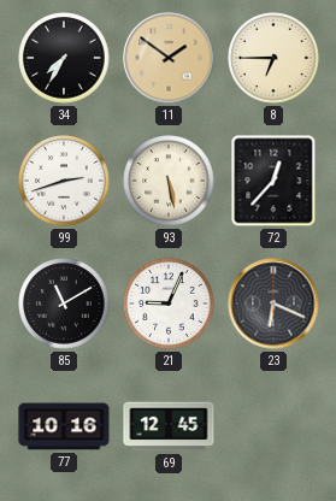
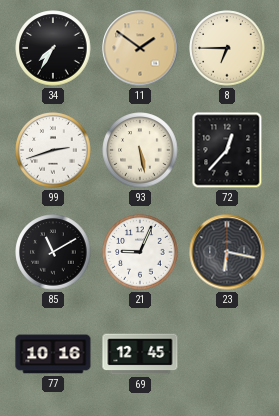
23: 6:19 -> 6:17 (227, 252)
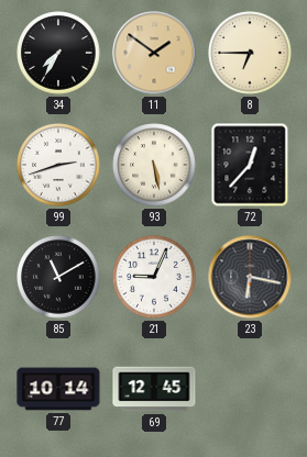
77: 10:16 -> 10:14 (58, 389)
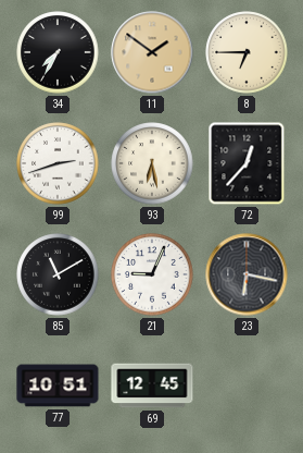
93: 5:28 -> 6:28 (152, 163)
77: 10:14 -> 10:51 (58, 385)
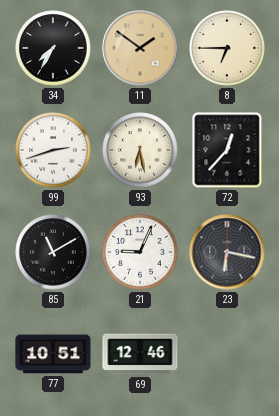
69: 12:45 -> 12:46 (140, 354)
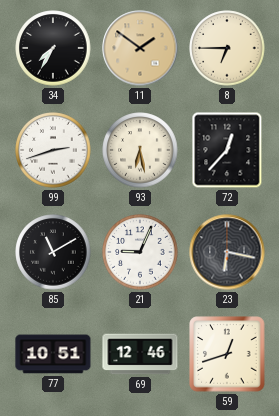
59: none -> 12:42 (227, 354)
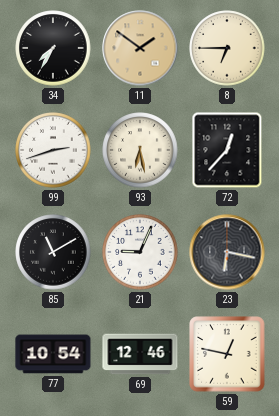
77: 10:51 -> 10:54 (53, 354)
59: 12:42 -> 12:47 (227, 354)
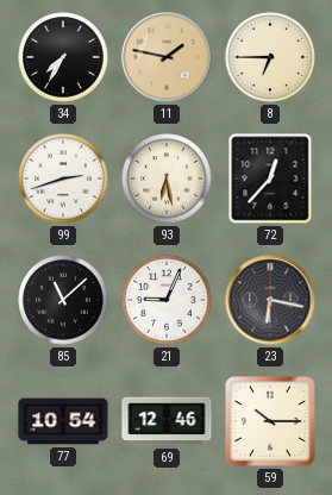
11: 1:51 -> 1:47 (167, 57)
85: 11:10 -> 11:08 (63, 300)
59: 12:47 -> 10:15 (270, 421)
